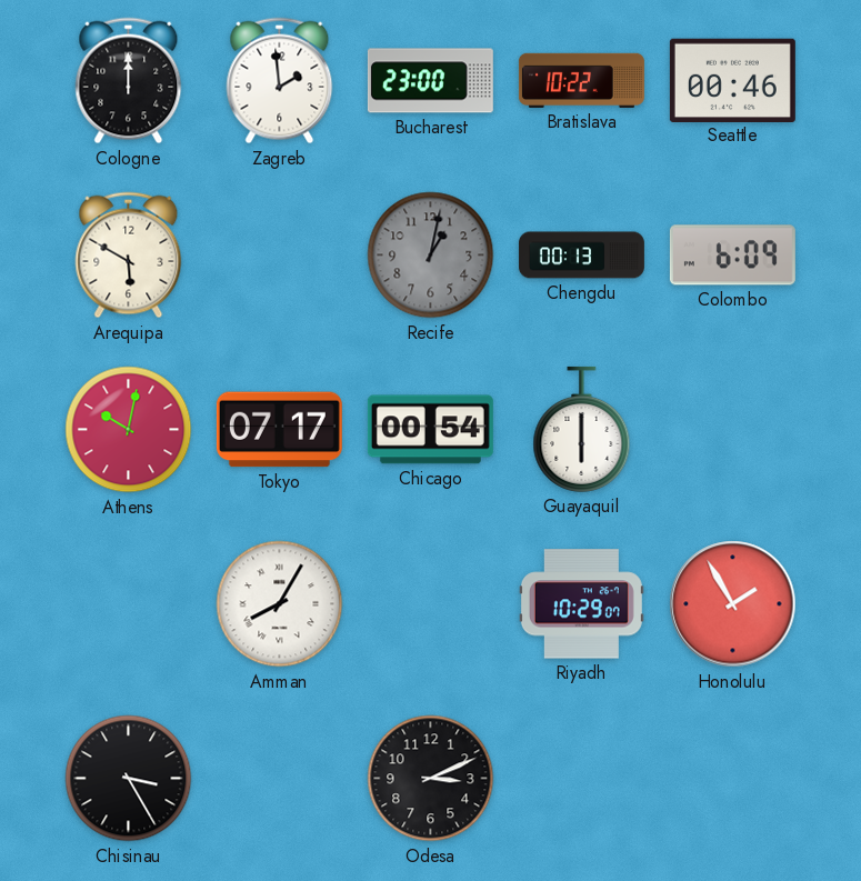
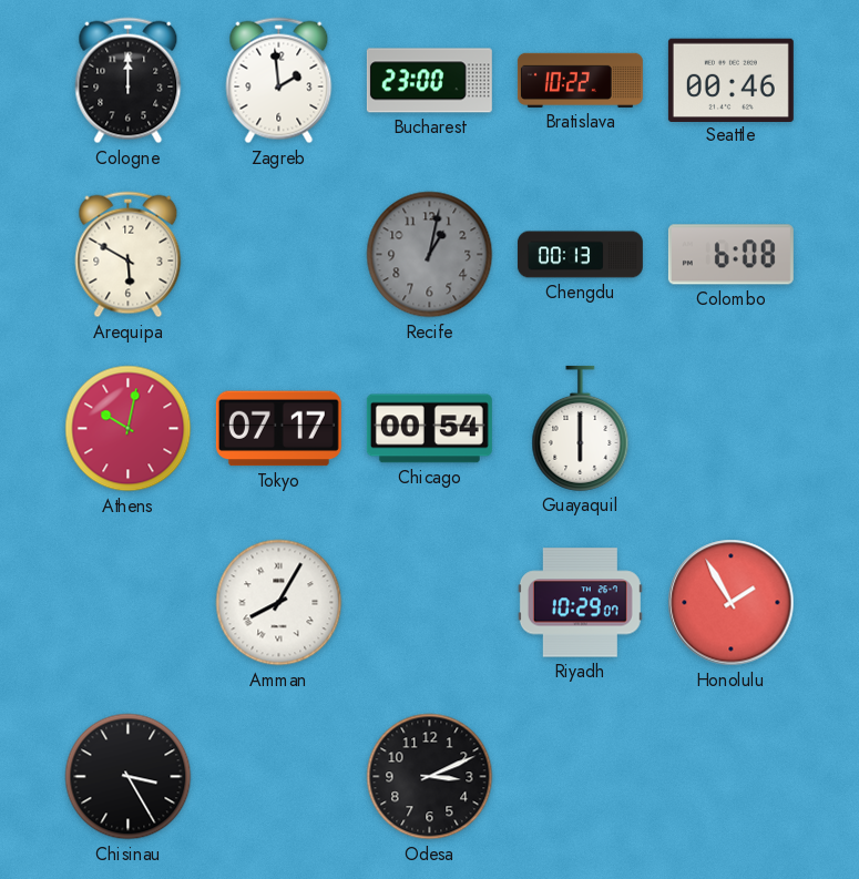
Colombo: 6:09 -> 6:08 (730, 255)
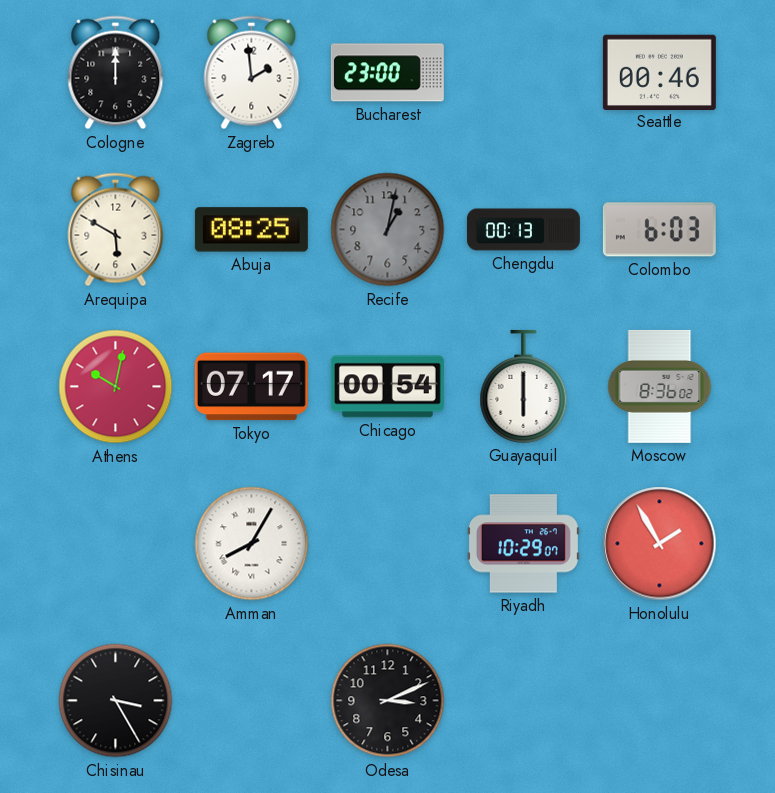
Bratislava: 10:22 -> none (580, 80)
Abuja: none -> 08:25 (251, 230)
Colombo: 6:08 -> 6:03 (659, 230)
Moscow: none -> 8:36 (660, 386)
